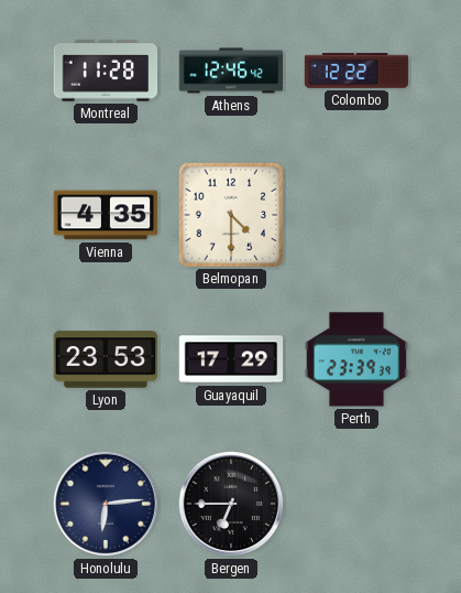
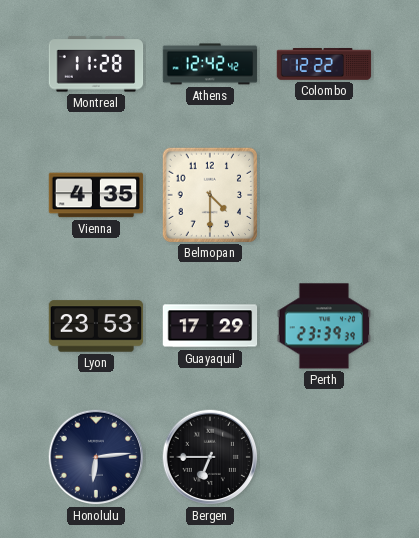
Athens: 12:46 -> 12:42 (210, 64)
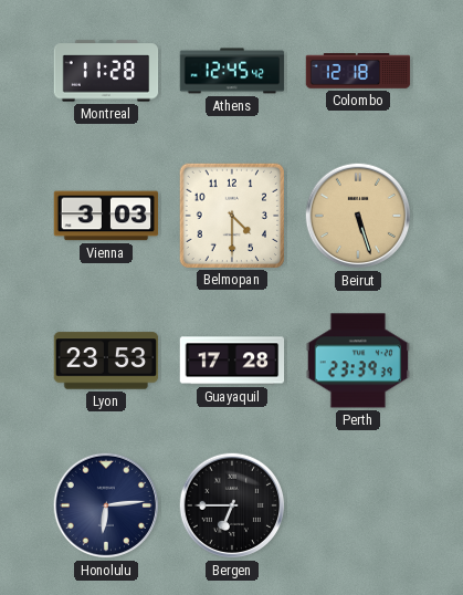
Athens: 12:42 -> 12:45 (232, 71)
Colombo: 12:22 -> 12:18 (358, 71)
Vienna: 4:35 -> 3:03 (106, 216)
Beirut: none -> 5:27 (358, 216)
Guayaquil: 17:29 -> 17:28 (232, 361)
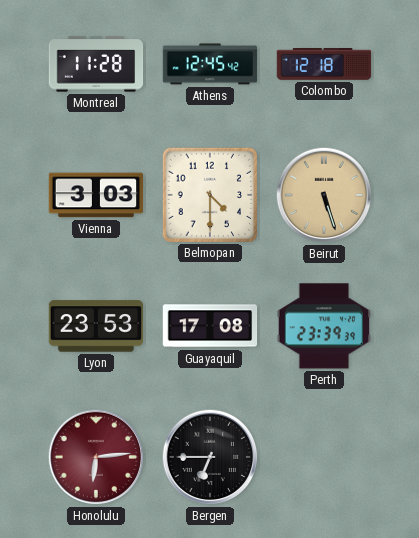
Guayaquil: 17:28 -> 17:08 (210, 326)
Honolulu dial: navy -> burgundy (96, 457)
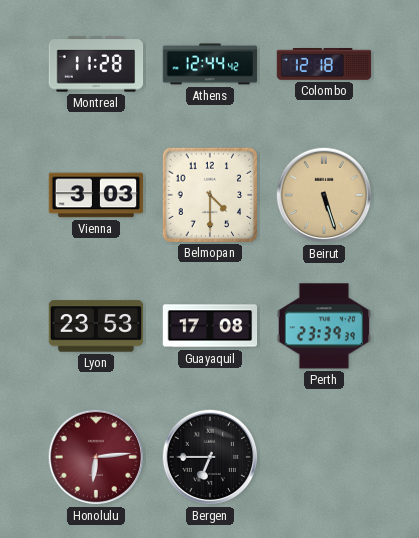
Athens: 12:45 -> 12:44 (210, 64)
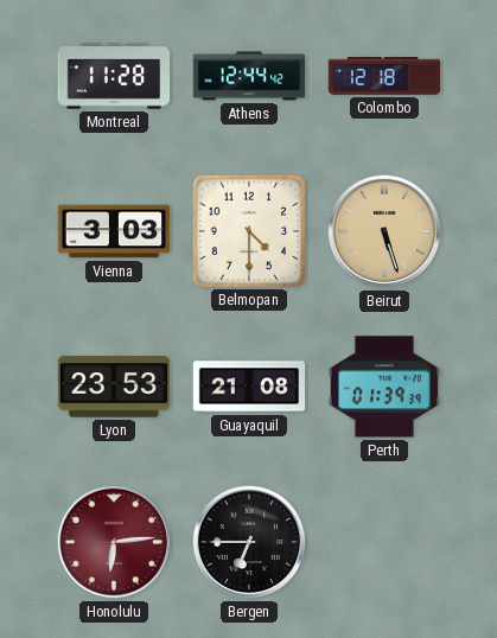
Guayaquil: 17:08 -> 21:08 (249, 387)
Perth: 23:39 -> 01:39 (383, 387)
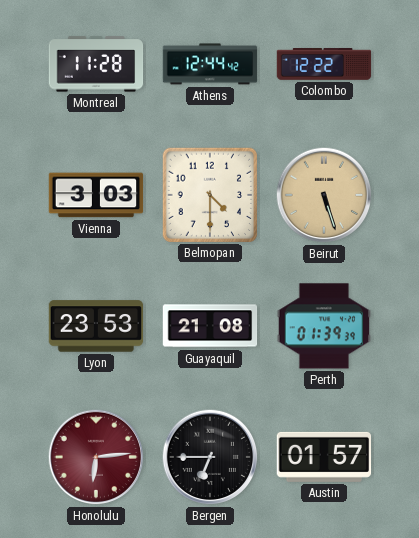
Colombo: 12:18 -> 12:22 (324, 64)
Austin: none -> 01:57 (324, 457)
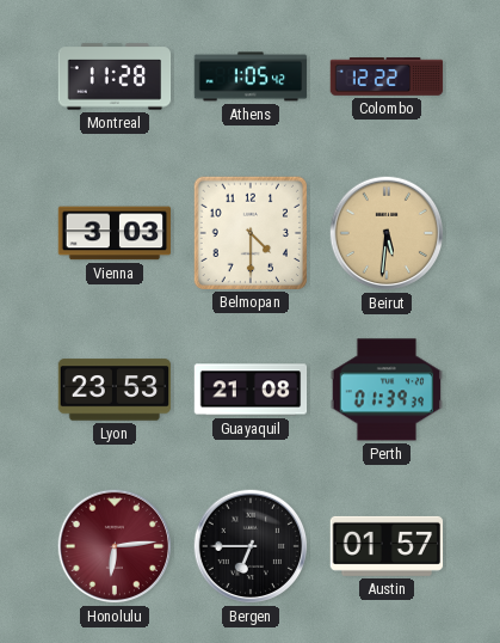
Athens: 12:44 -> 1:05 (251, 76)
Beirut: 5:27 -> 5:31 (387, 233)
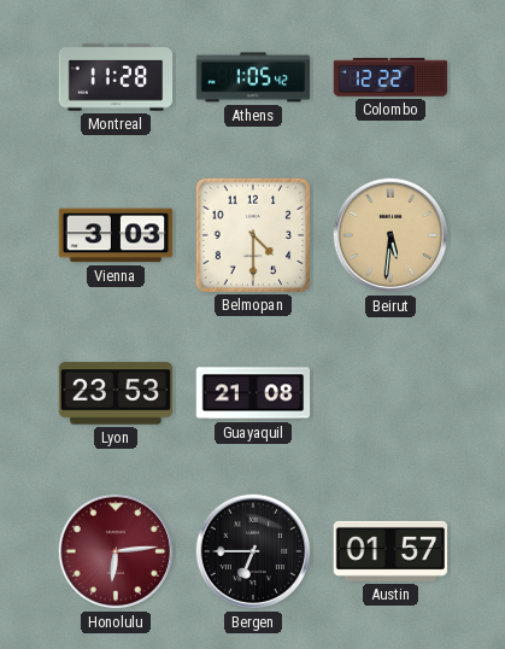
Perth: 01:39 -> none (385, 390)
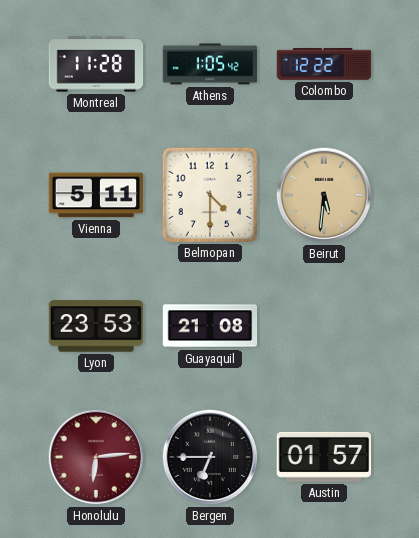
Vienna: 3:03 -> 5:11 (96, 195)
